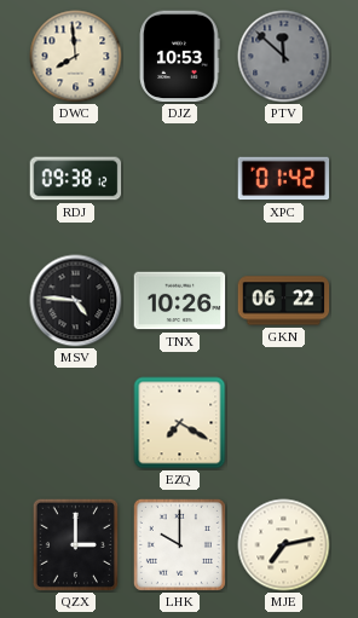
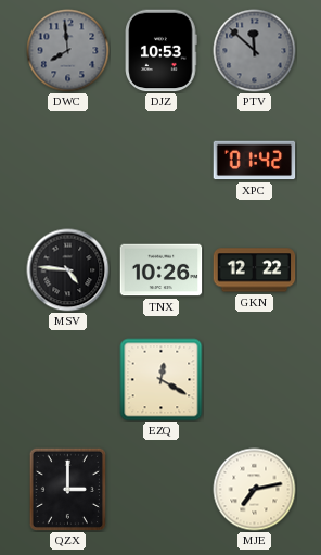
DWC dial: cream -> grey (68, 51)
RDJ: 09:38 -> none (76, 179)
GKN: 06:22 -> 12:22 (255, 270)
EZQ: 7:20 -> 12:20 (162, 380)
LHK: 10:00 -> none (179, 544)
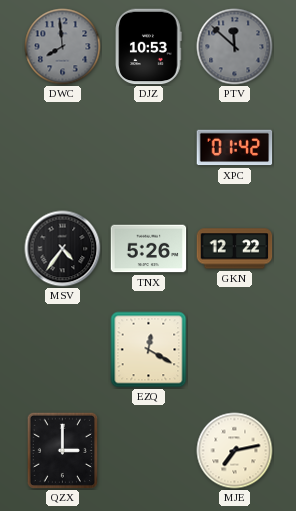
MSV: 4:46 -> 4:36 (63, 249)
TNX: 10:26 -> 5:26 (149, 249)
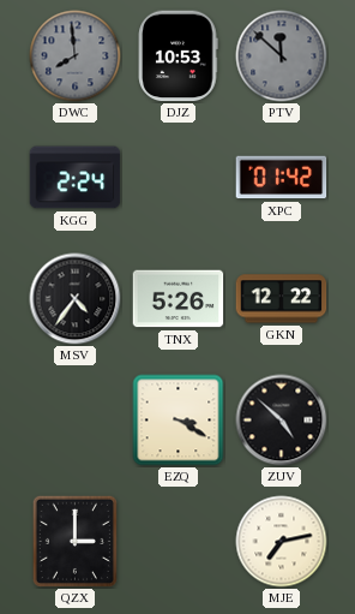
KGG: none -> 2:24 (76, 178)
EZQ: 12:20 -> 3:20 (179, 421)
ZUV: none -> 4:52 (282, 421)
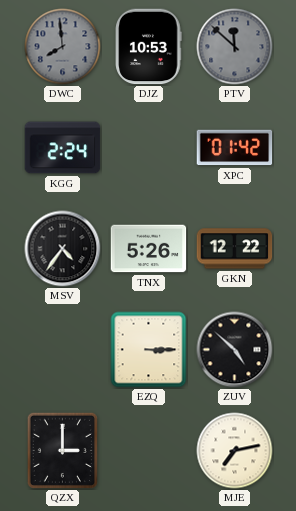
EZQ: 3:20 -> 3:15 (149, 350)
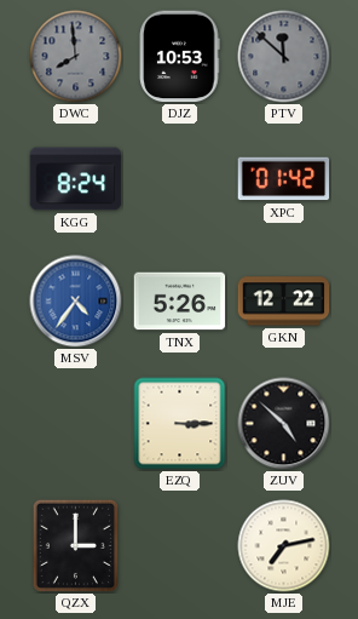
KGG: 2:24 -> 8:24 (76, 179)
MSV dial: black -> blue (76, 302)
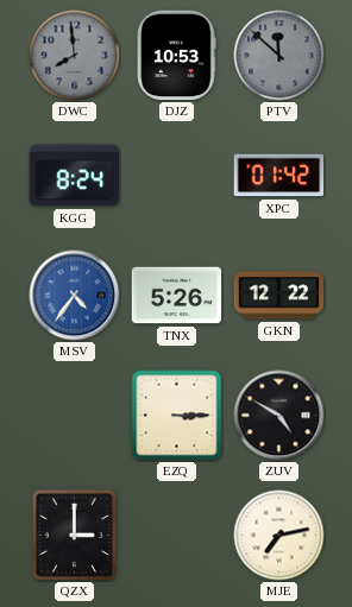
ZUV: 4:52 -> 4:50 (279, 416)
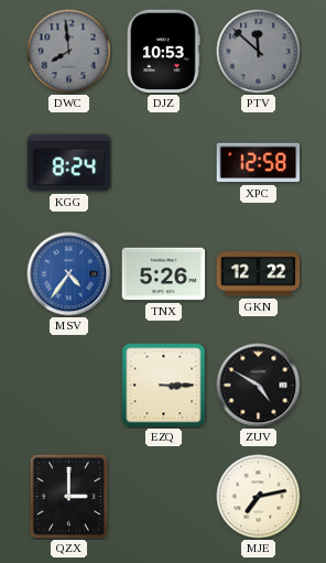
XPC: 01:42 -> 12:58 (259, 163)
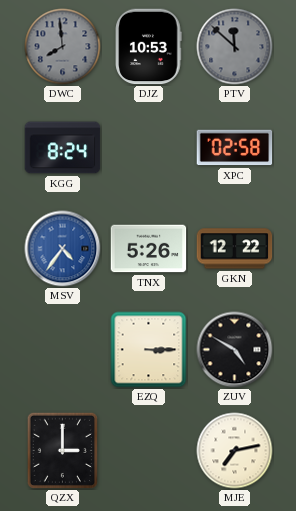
XPC: 12:58 -> 02:58 (235, 148)
